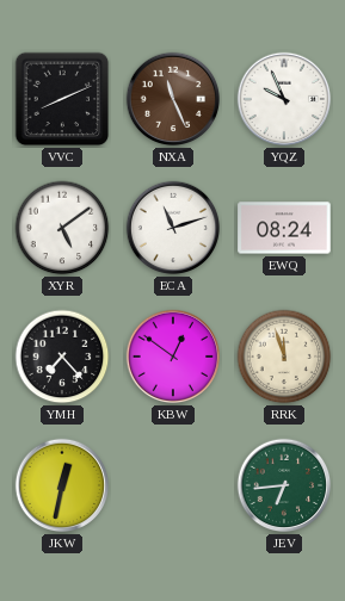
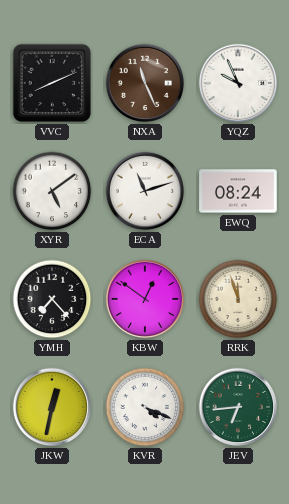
KVR: none -> 4:19 (145, 407)
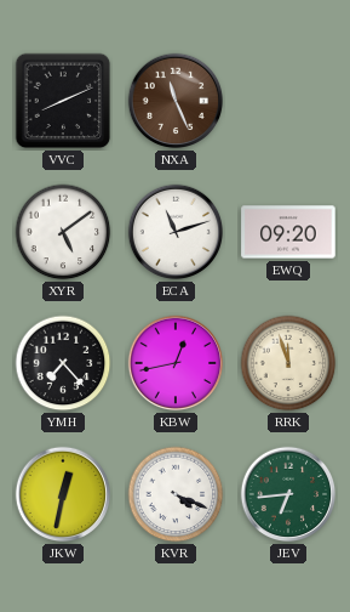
YQZ: 9:56 -> none (238, 83)
EWQ: 08:24 -> 09:20 (288, 232)
KBW: 12:51 -> 12:43 (176, 363)
